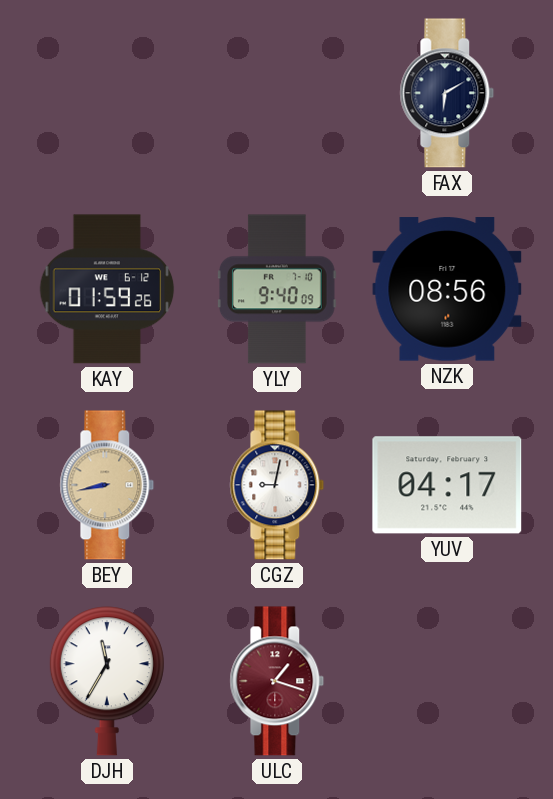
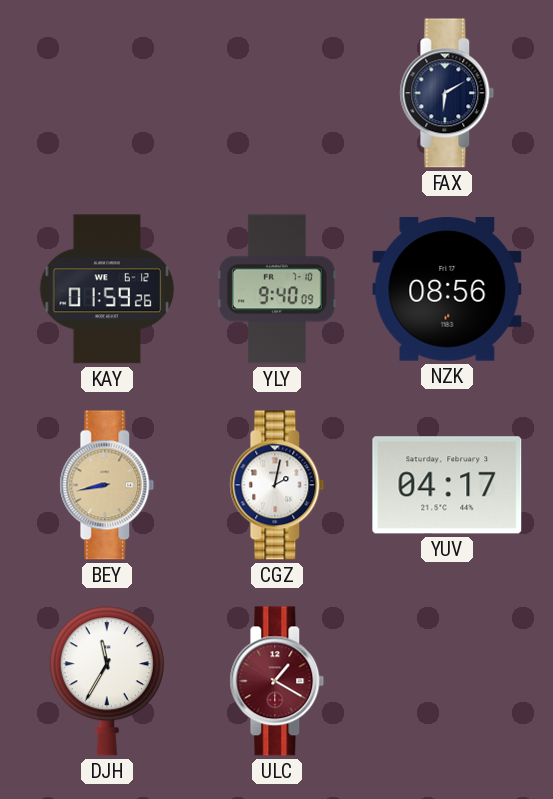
CGZ: 9:02 -> 2:02 (277, 485)
ULC: 1:18 -> 1:20 (277, 681)
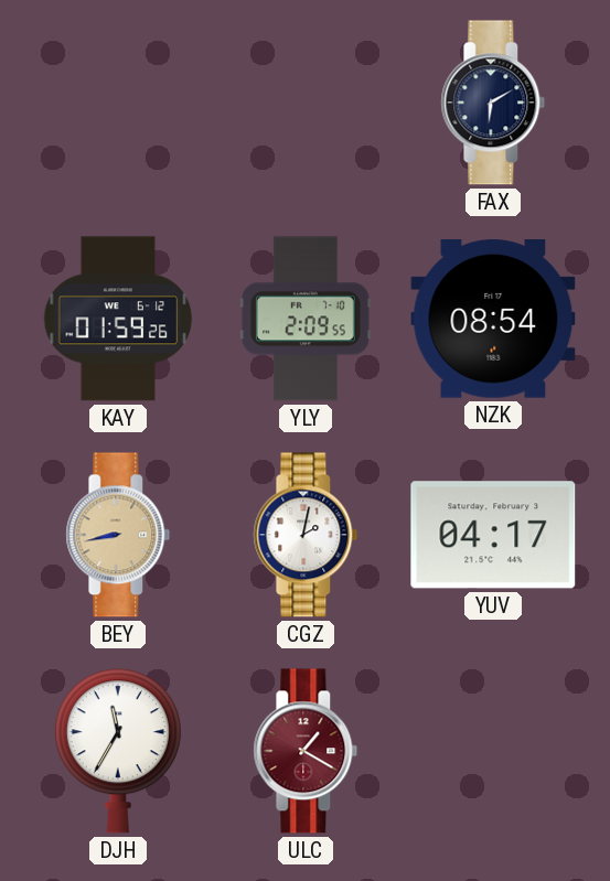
YLY: 9:40 -> 2:09 (306, 319)
NZK: 08:56 -> 08:54 (493, 319)
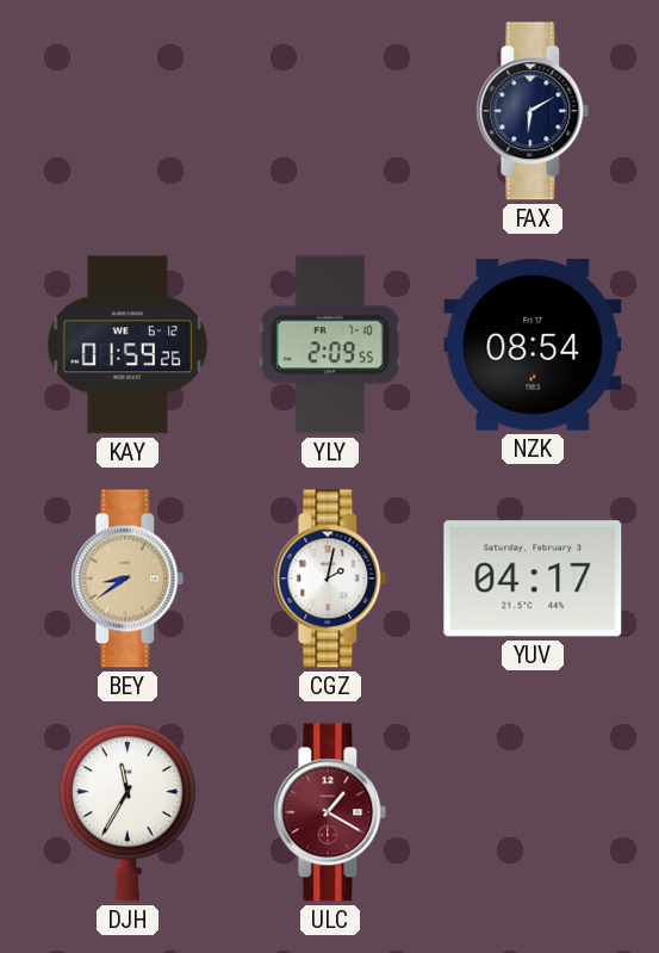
BEY: 8:43 -> 8:39 (128, 578)
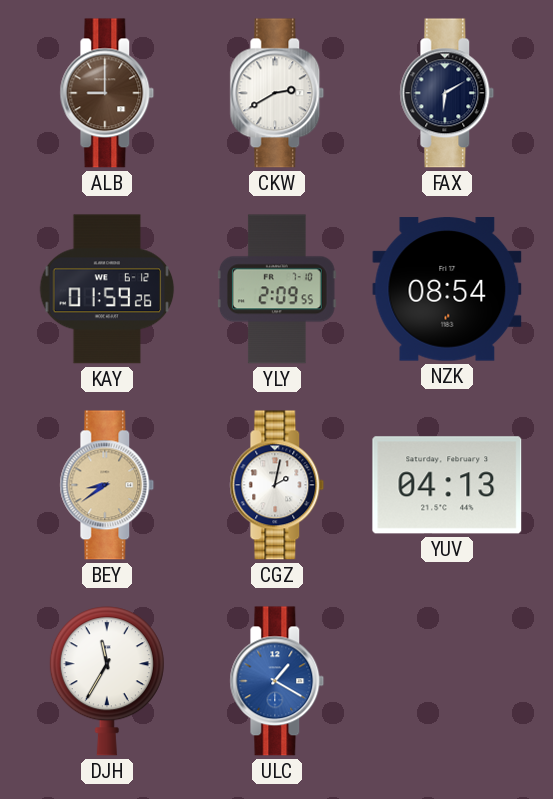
ALB: none -> 9:00 (107, 93)
CKW: none -> 2:40 (277, 93)
YUV: 04:17 -> 04:13 (447, 485)
ULC dial: burgundy -> blue (277, 681)
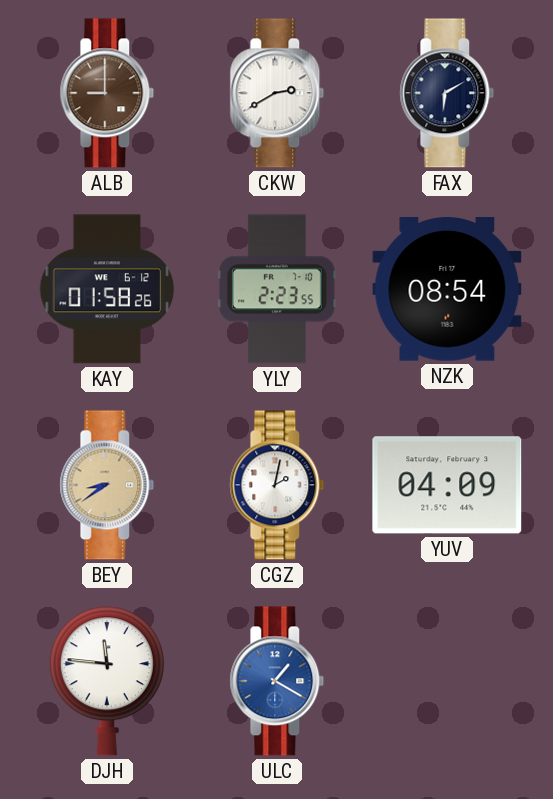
KAY: 01:59 -> 01:58 (107, 289)
YLY: 2:09 -> 2:23 (277, 289)
YUV: 04:13 -> 04:09 (447, 485)
DJH: 11:35 -> 11:46 (107, 681)
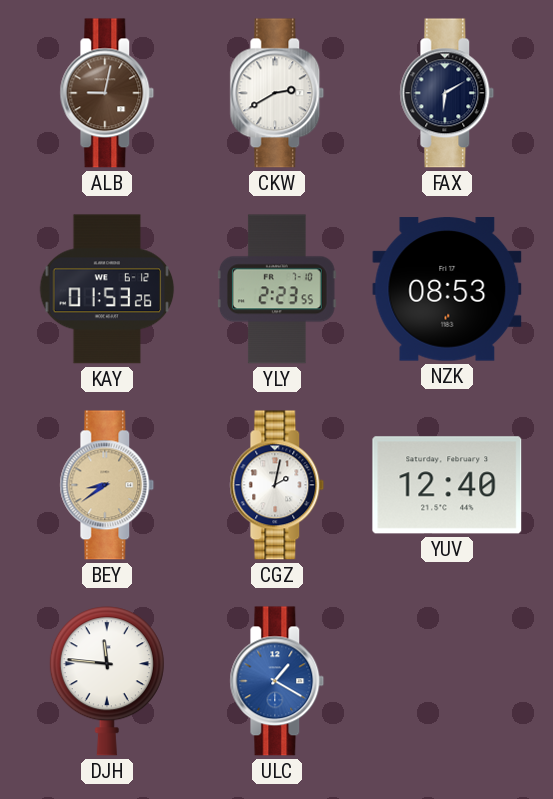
ALB: 9:00 -> 9:02 (107, 93)
KAY: 01:58 -> 01:53 (107, 289)
NZK: 08:54 -> 08:53 (447, 289)
YUV: 04:09 -> 12:40 (447, 485)
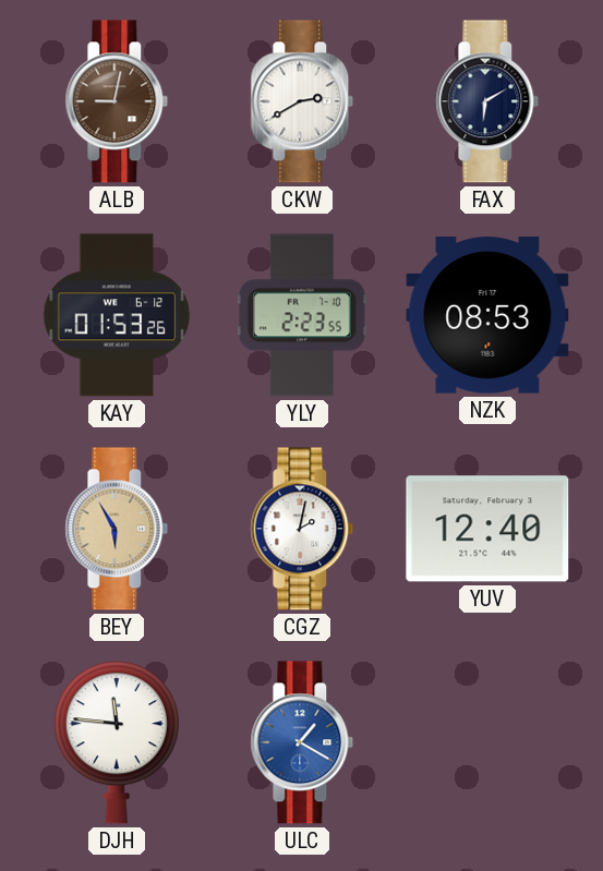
BEY: 8:39 -> 5:55 (117, 529)
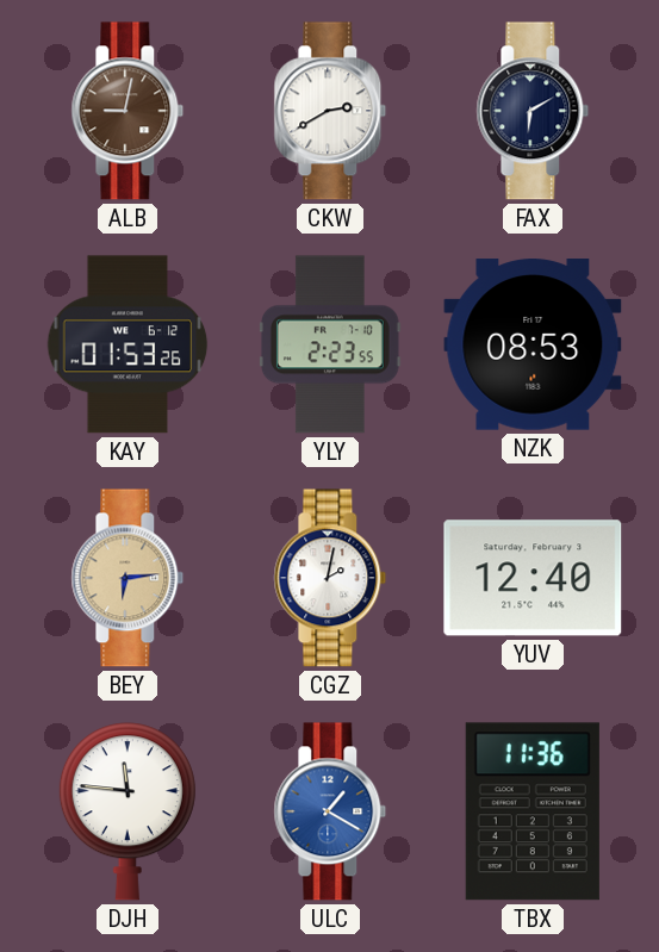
BEY: 5:55 -> 6:14 (128, 578)
TBX: none -> 11:36 (533, 811)
